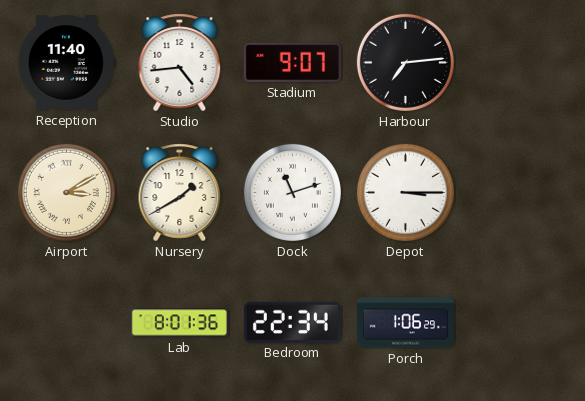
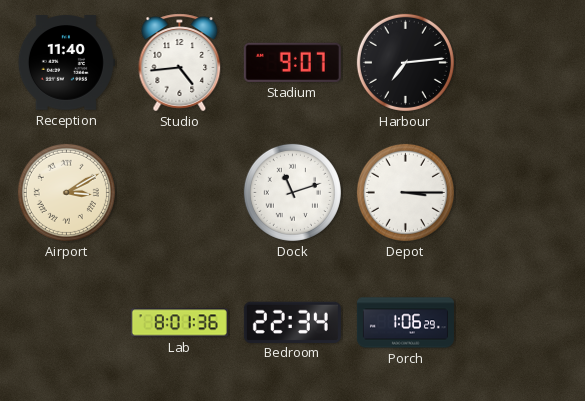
Nursery: 1:40 -> none (180, 193)
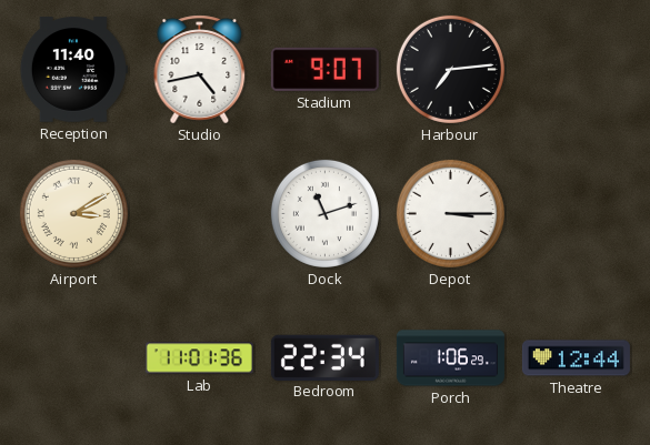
Studio: 4:44 -> 4:43 (200, 70)
Lab: 8:01 -> 11:01 (199, 358)
Theatre: none -> 12:44 (576, 358)
